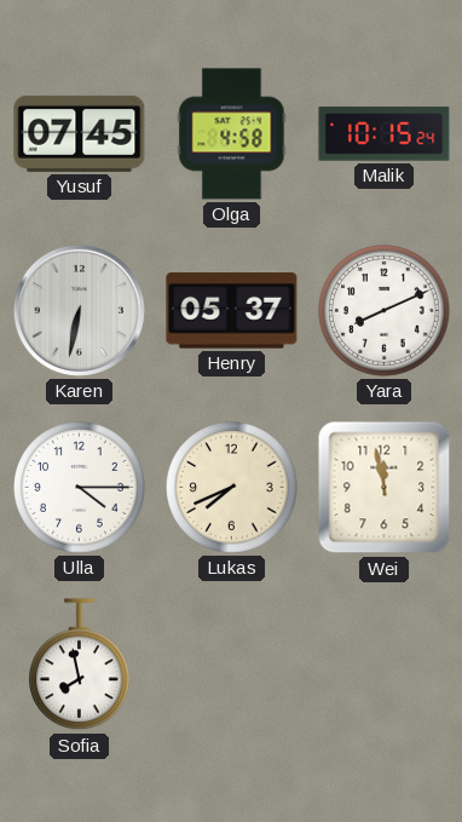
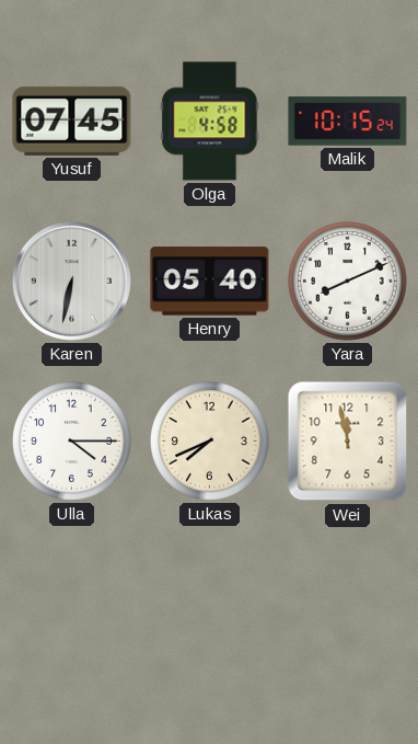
Henry: 05:37 -> 05:40 (210, 282)
Sofia: 7:58 -> none (80, 665)
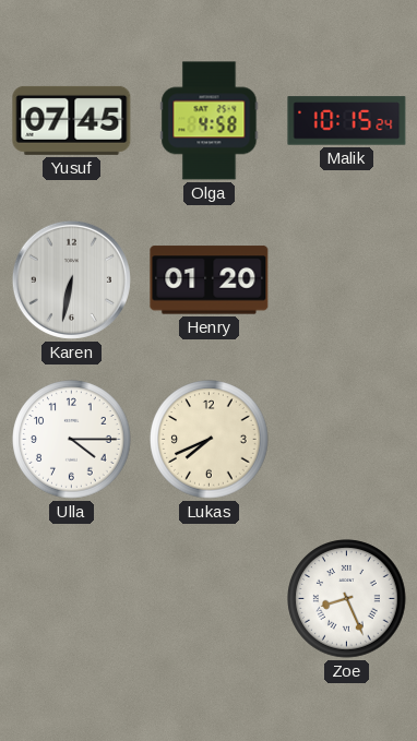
Henry: 05:40 -> 01:20 (210, 280)
Yara: 8:11 -> none (348, 282)
Wei: 11:58 -> none (348, 442)
Zoe: none -> 8:26 (347, 599)
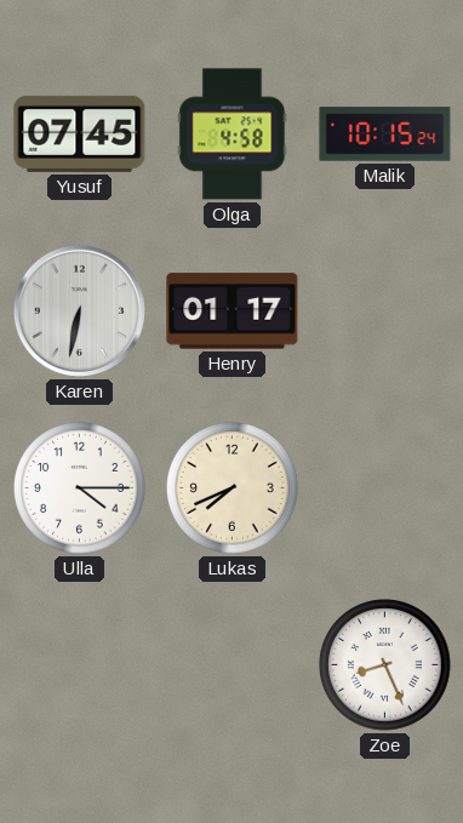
Henry: 01:20 -> 01:17 (233, 312)
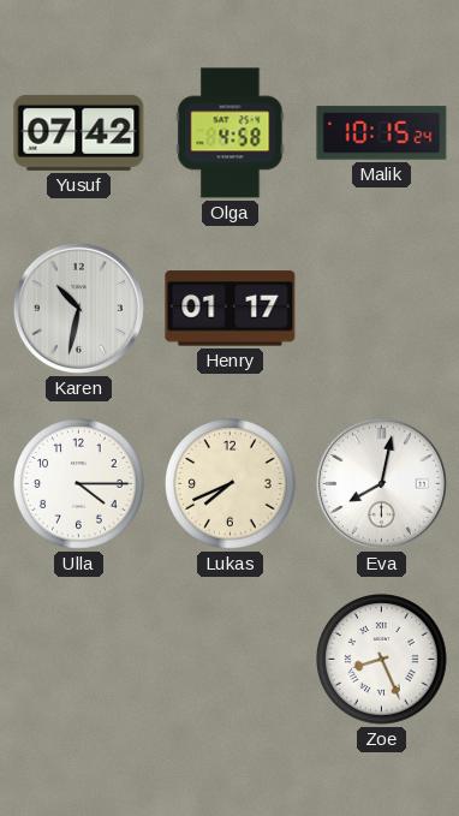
Yusuf: 07:45 -> 07:42 (79, 132)
Karen: 6:32 -> 10:32 (78, 308)
Eva: none -> 8:02 (381, 483)
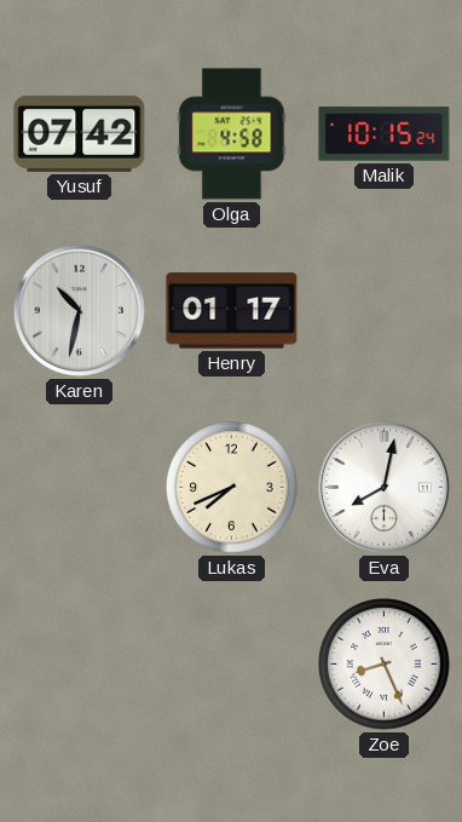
Ulla: 4:15 -> none (79, 484)
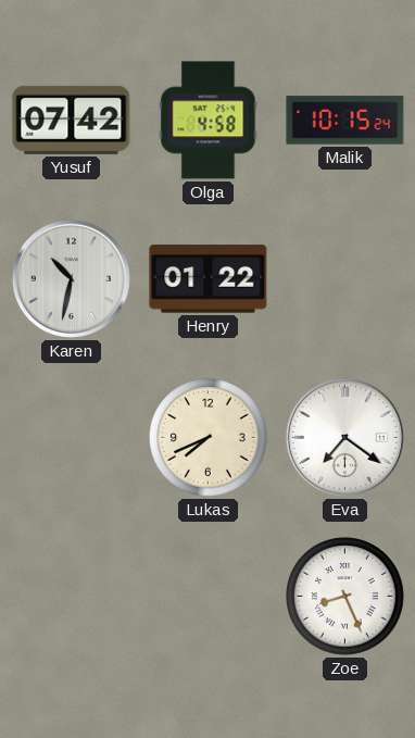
Henry: 01:17 -> 01:22 (209, 279)
Eva: 8:02 -> 7:21 (344, 437)
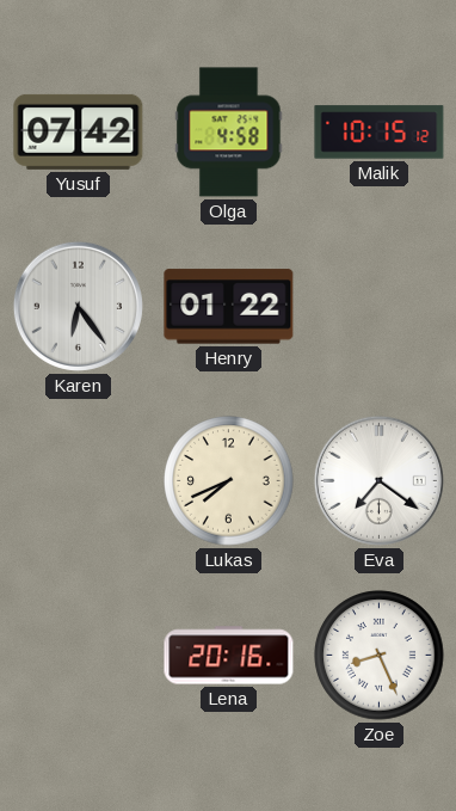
Malik: 10:15:24 -> 10:15:12 (380, 133)
Karen: 10:32 -> 6:24 (78, 306)
Lena: none -> 20:16 (229, 656)
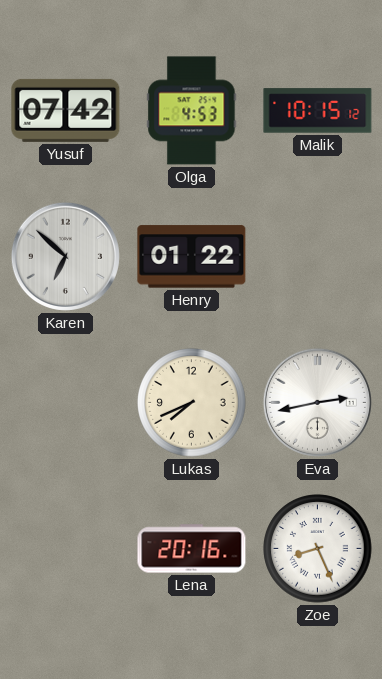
Olga: 4:58 -> 4:53 (192, 111)
Karen: 6:24 -> 6:52 (65, 256)
Eva: 7:21 -> 2:43 (317, 402)
